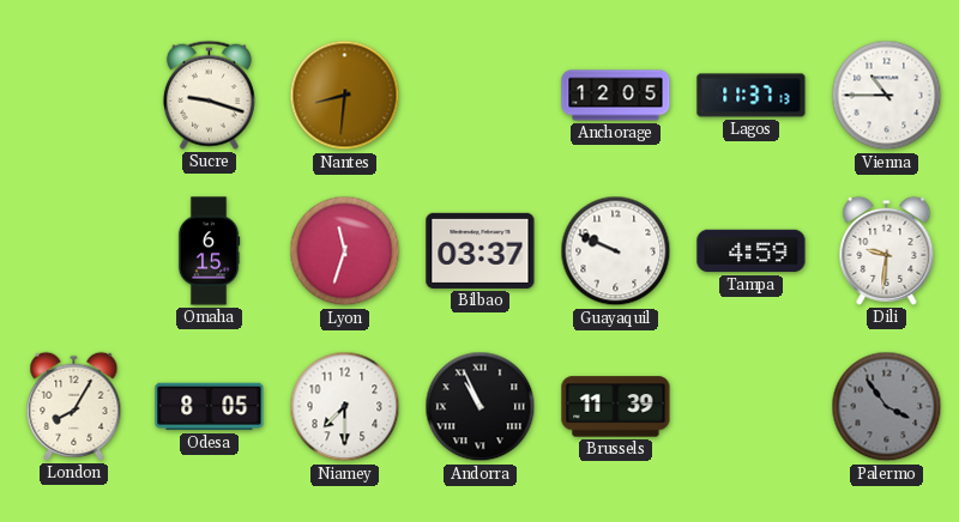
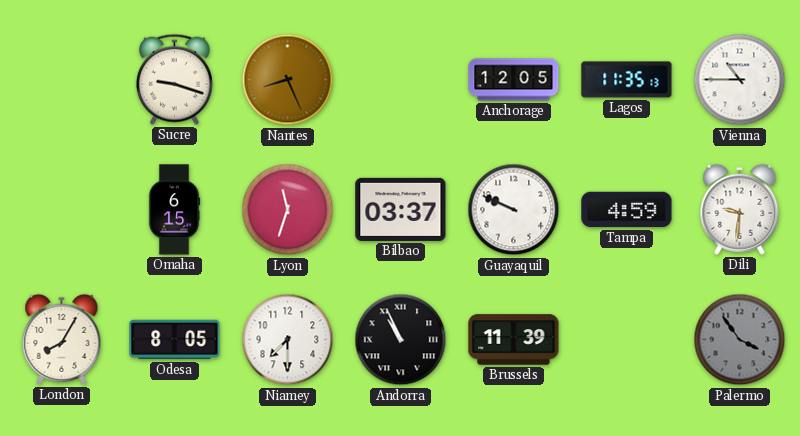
Nantes: 8:31 -> 8:26 (288, 80)
Lagos: 11:37 -> 11:35 (627, 80)
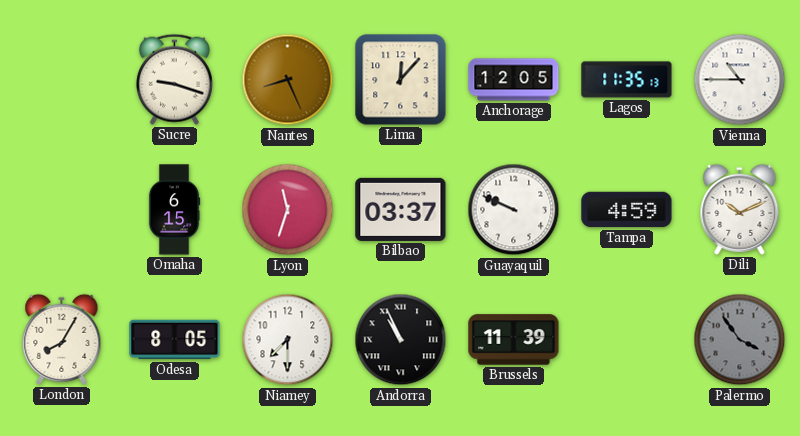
Lima: none -> 12:07 (401, 80)
Dili: 9:31 -> 10:11 (740, 209)
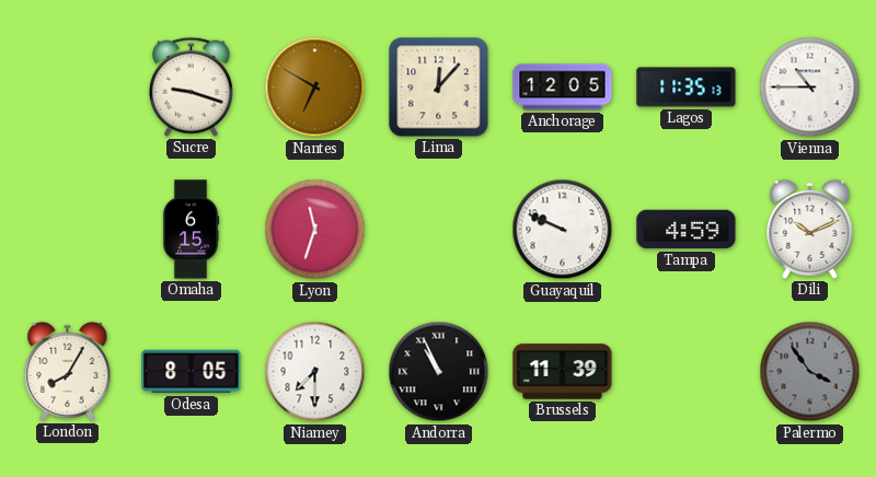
Nantes: 8:26 -> 6:50 (315, 88)
Bilbao: 03:37 -> none (401, 209)
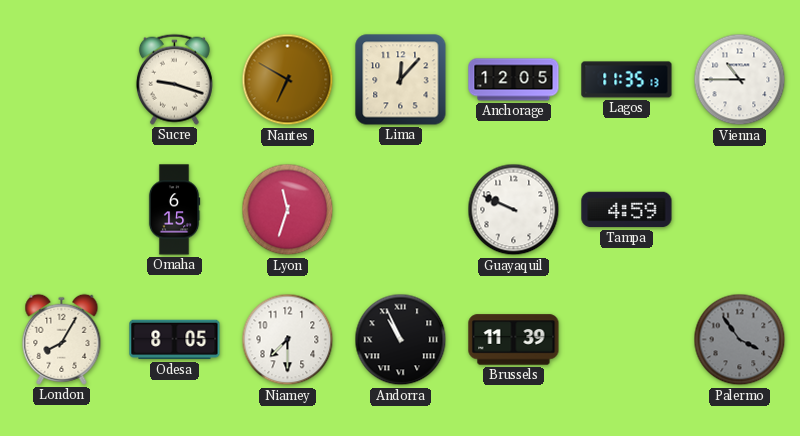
Dili: 10:11 -> none (810, 229)
